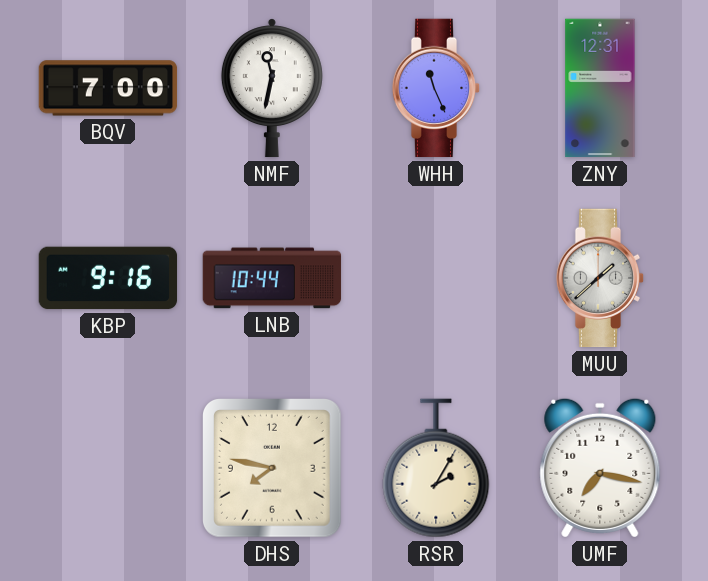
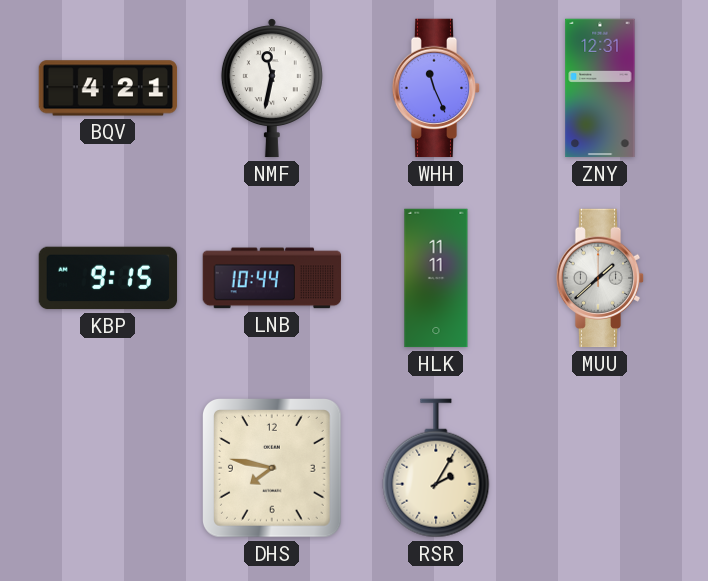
BQV: 7:00 -> 4:21 (108, 88)
KBP: 9:16 -> 9:15 (108, 278)
HLK: none -> 11:11 (436, 278)
UMF: 7:17 -> none (600, 468)
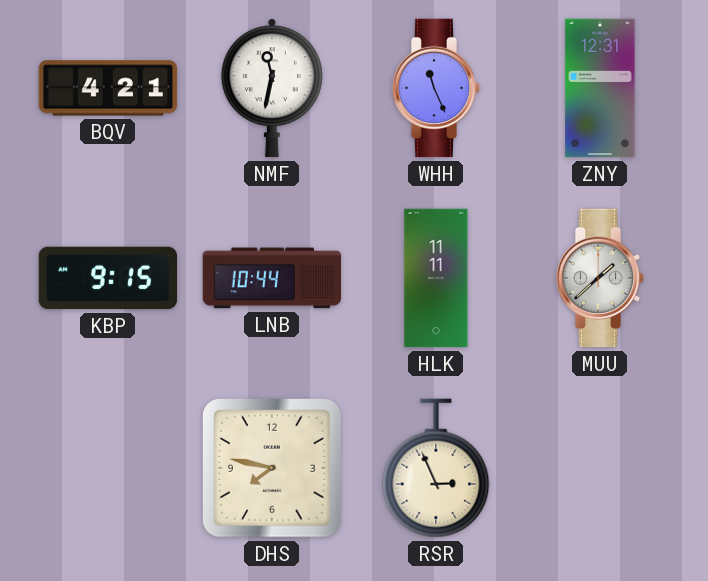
RSR: 2:05 -> 2:56 (436, 468)
